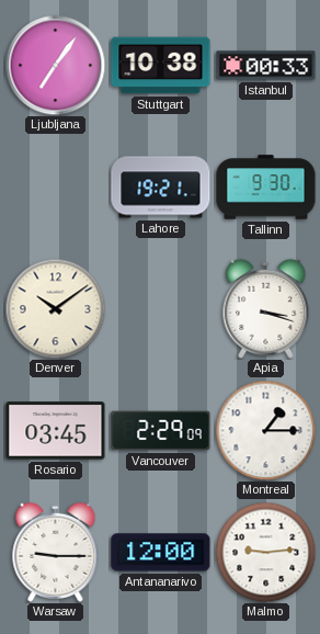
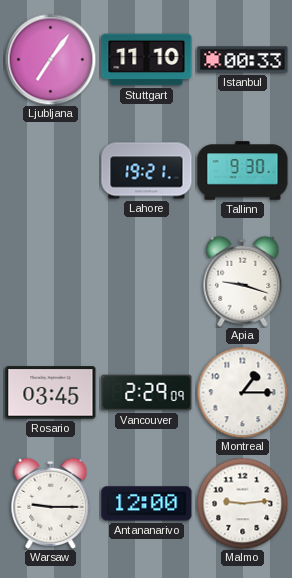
Stuttgart: 10:38 -> 11:10 (147, 60)
Denver: 10:09 -> none (55, 308)
Apia: 3:18 -> 9:18 (243, 281)
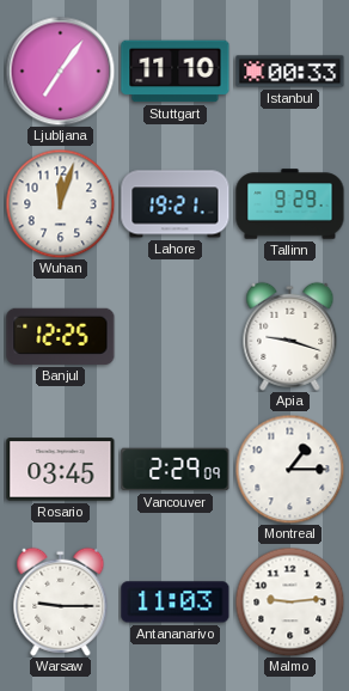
Wuhan: none -> 12:03 (60, 203)
Tallinn: 9:30 -> 9:29 (290, 204)
Banjul: none -> 12:25 (61, 336)
Antananarivo: 12:00 -> 11:03 (176, 603)
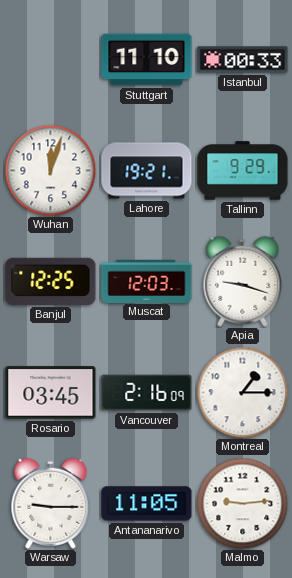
Ljubljana: 7:06 -> none (60, 71)
Muscat: none -> 12:03 (147, 281)
Vancouver: 2:29 -> 2:16 (147, 393)
Antananarivo: 11:03 -> 11:05 (147, 504)
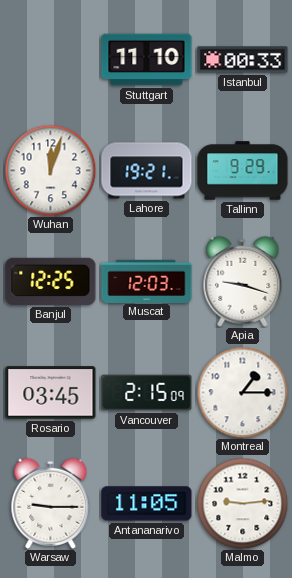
Vancouver: 2:16 -> 2:15 (147, 393)
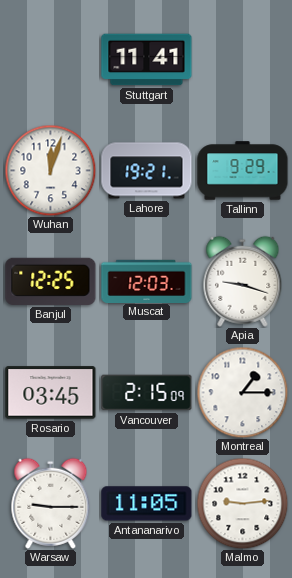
Stuttgart: 11:10 -> 11:41 (147, 60)
Istanbul: 00:33 -> none (243, 60)
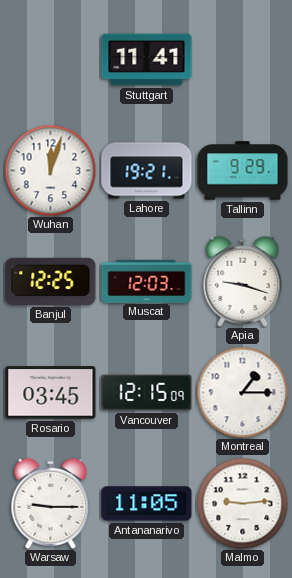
Vancouver: 2:15 -> 12:15 (147, 393)
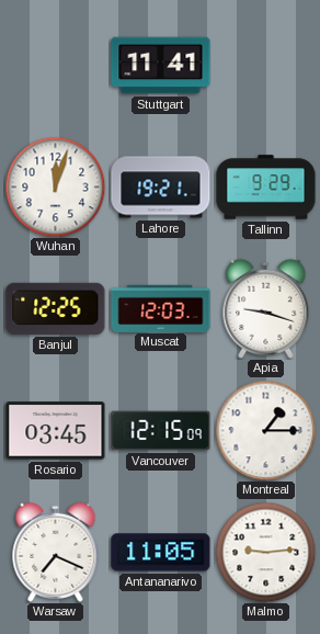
Warsaw: 9:15 -> 7:19 (56, 552)
